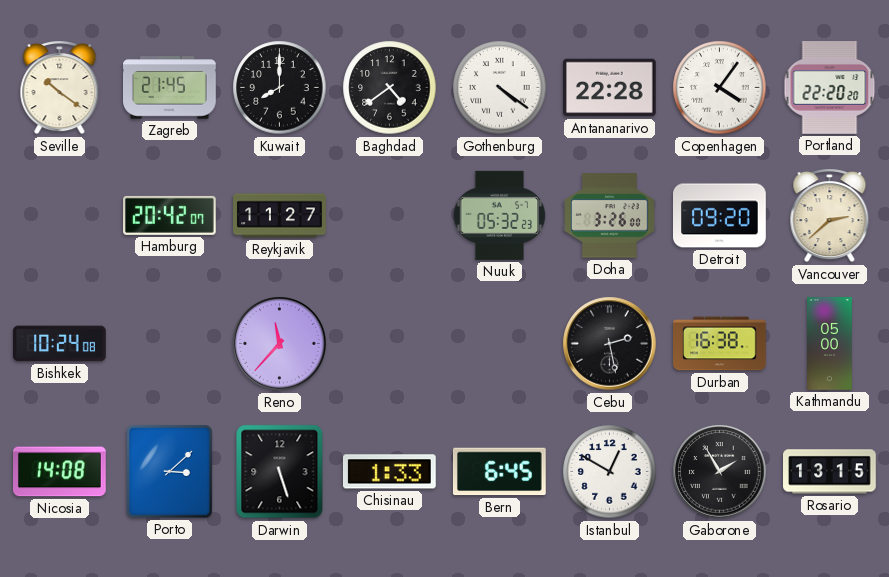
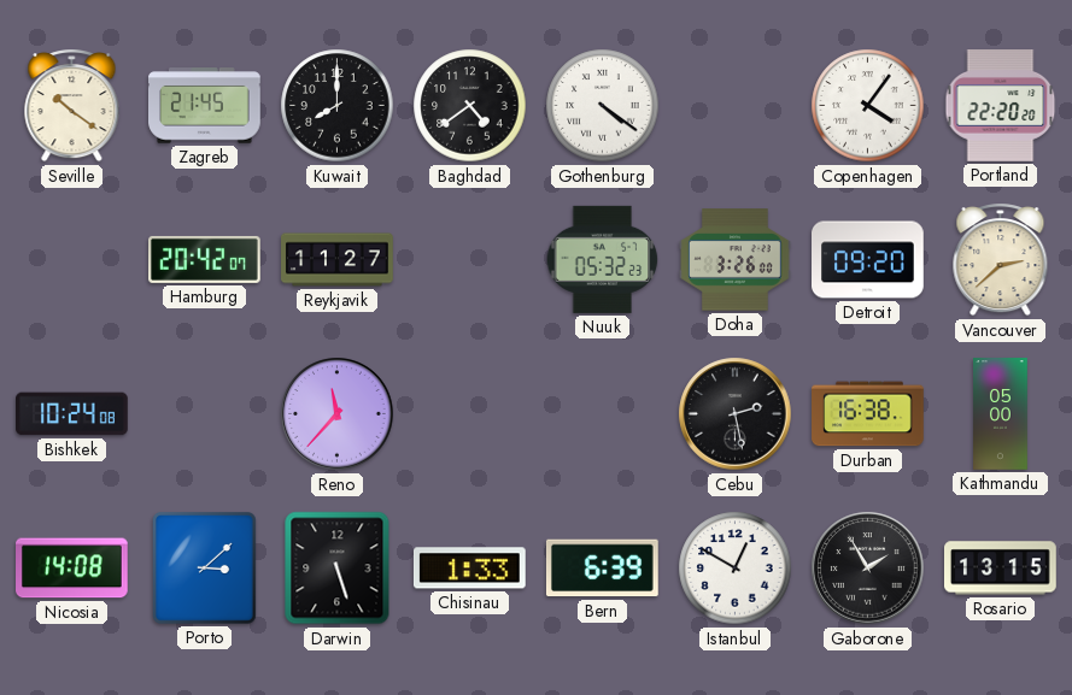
Antananarivo: 22:28 -> none (610, 88)
Bern: 6:45 -> 6:39 (602, 569)
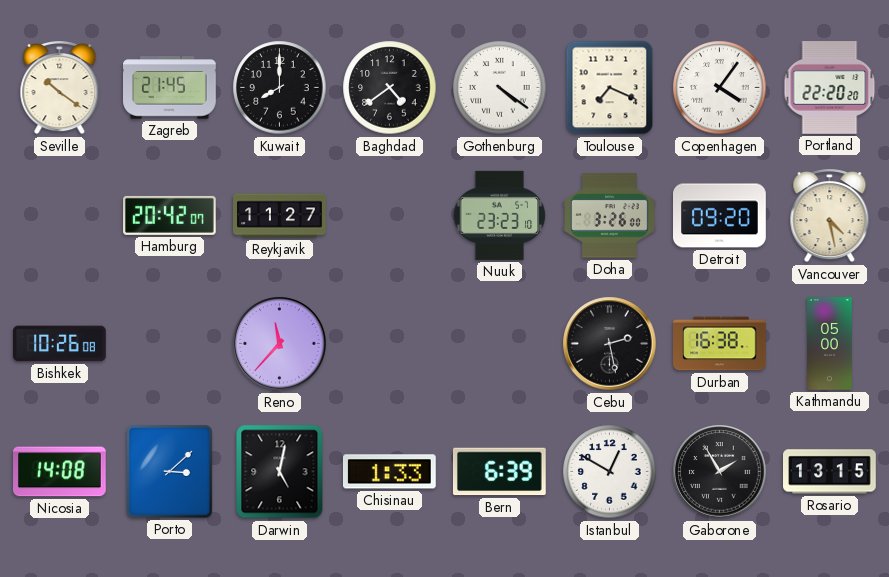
Toulouse: none -> 7:19 (610, 88)
Nuuk: 05:32 -> 23:23 (500, 215)
Vancouver: 2:38 -> 4:28 (830, 216)
Bishkek: 10:24 -> 10:26 (60, 344)
Darwin: 5:27 -> 5:02 (280, 472)
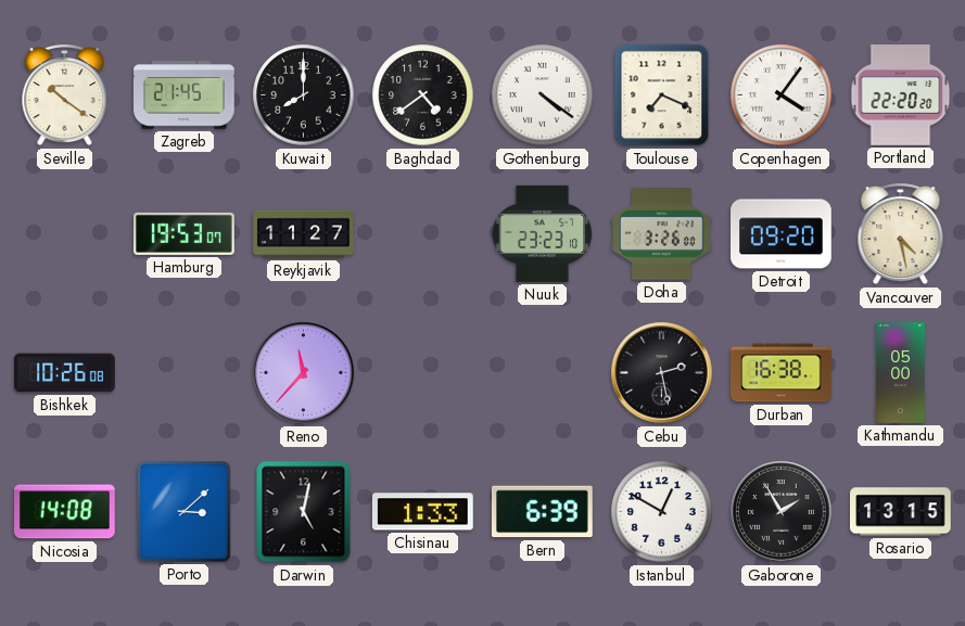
Hamburg: 20:42 -> 19:53 (185, 233)
